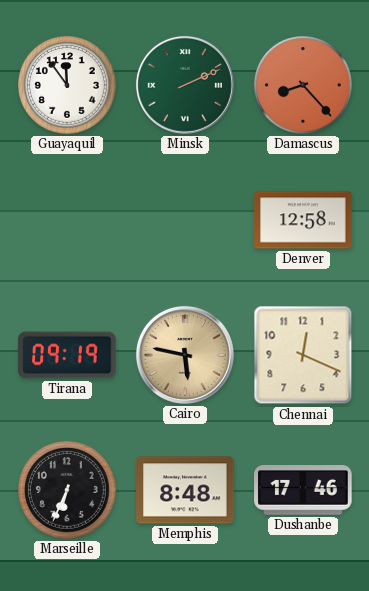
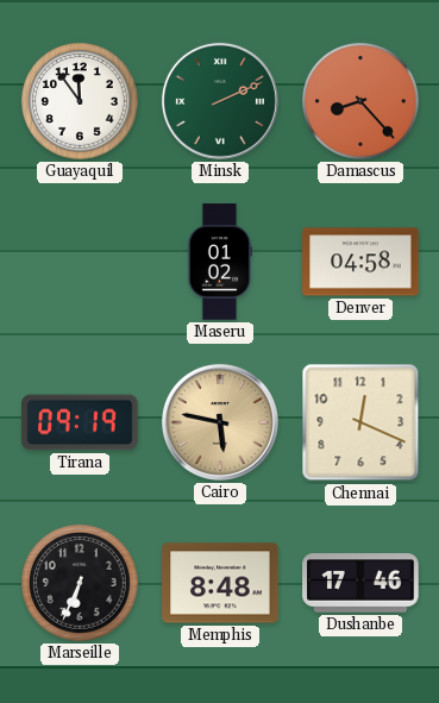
Maseru: none -> 01:02 (219, 262)
Denver: 12:58 -> 04:58 (360, 262)
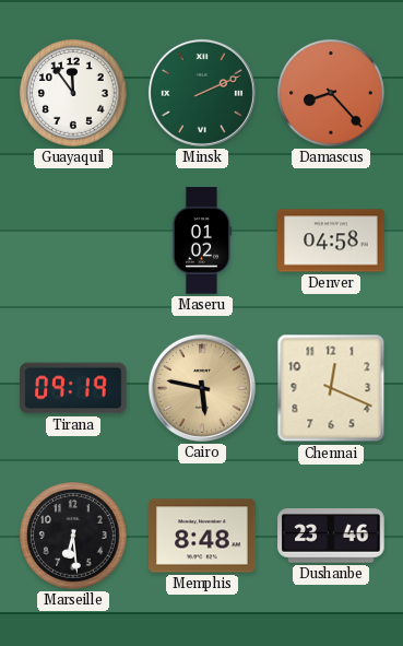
Marseille: 6:34 -> 6:29 (73, 536)
Dushanbe: 17:46 -> 23:46 (331, 536)
